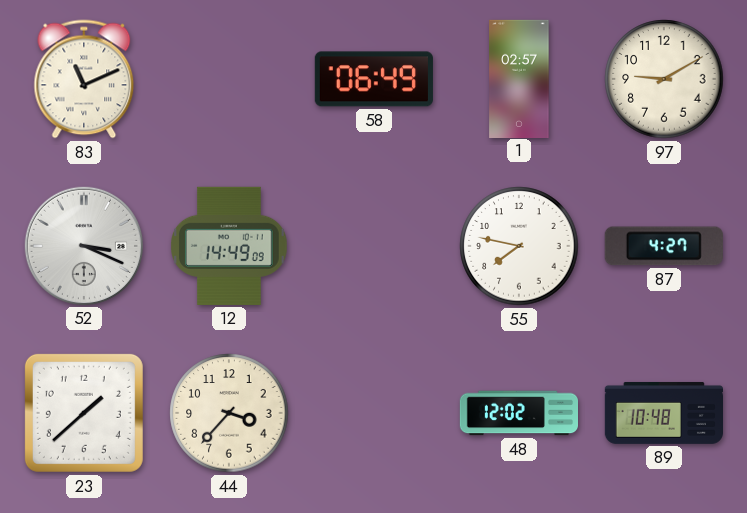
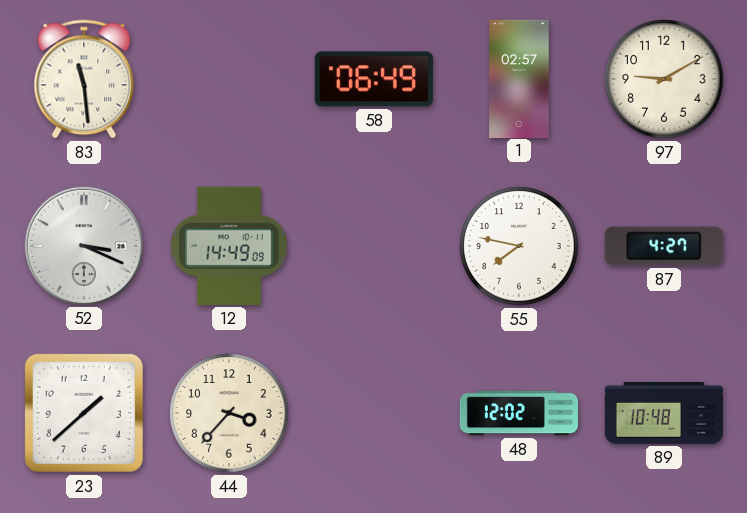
83: 11:11 -> 11:29 (84, 79)
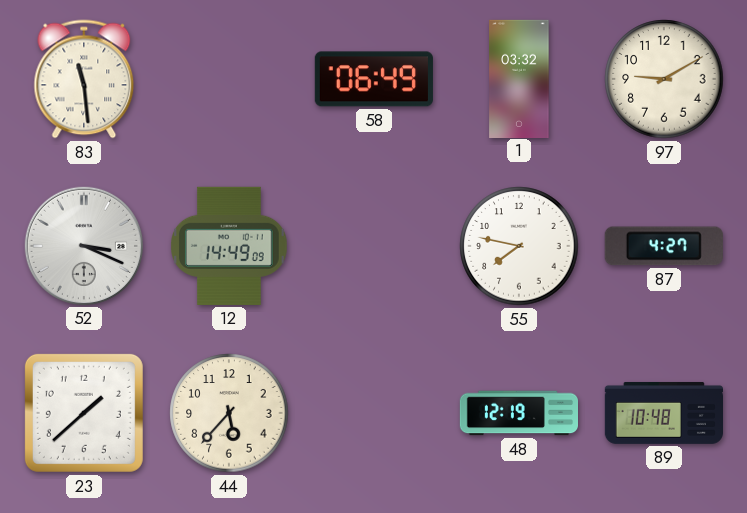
1: 02:57 -> 03:32 (519, 78)
44: 3:37 -> 5:37 (229, 413)
48: 12:02 -> 12:19 (518, 413)
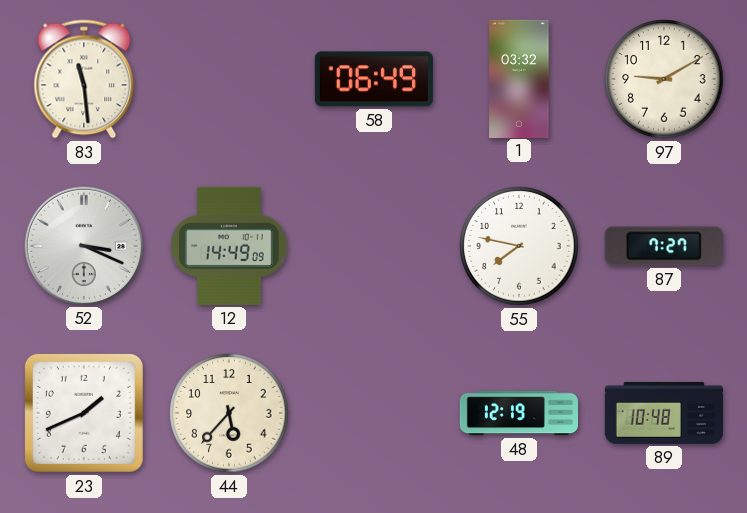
87: 4:27 -> 7:27 (664, 246)
23: 1:38 -> 1:41 (84, 413)
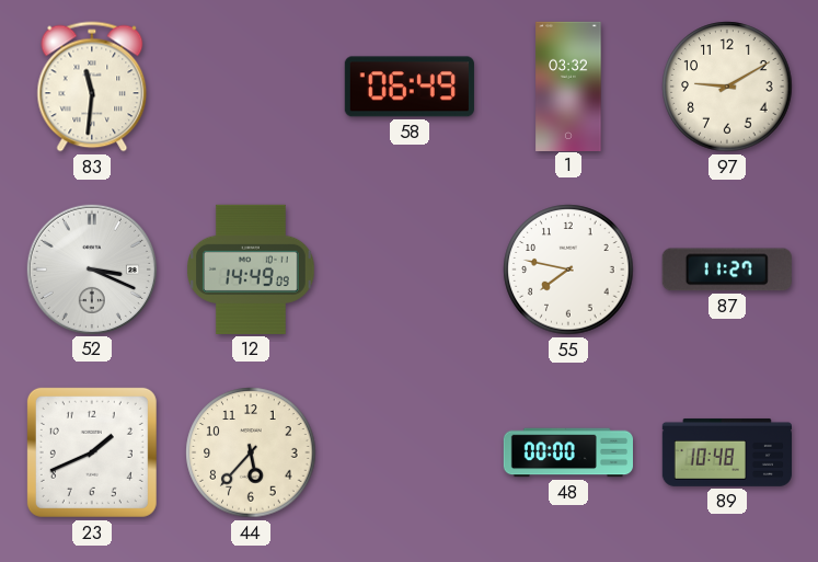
83: 11:29 -> 11:31 (92, 87)
87: 7:27 -> 11:27 (727, 269)
48: 12:19 -> 00:00 (567, 452)
